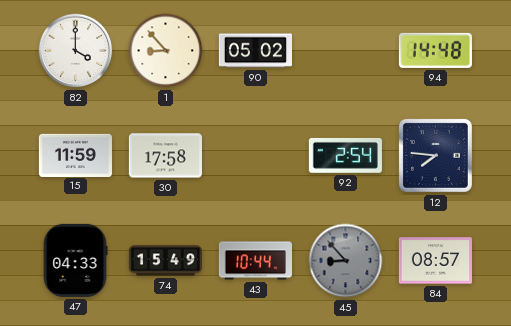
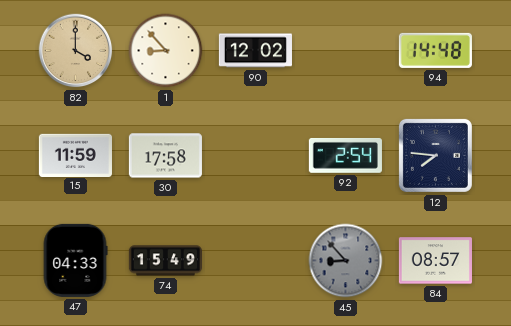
82 dial: white -> champagne (76, 51)
90: 05:02 -> 12:02 (255, 51)
43: 10:44 -> none (255, 261)
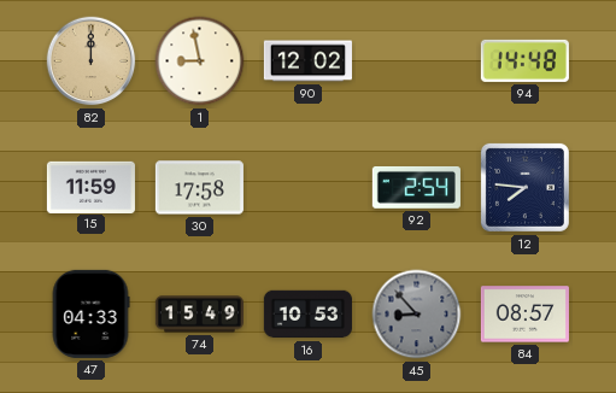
82: 4:00 -> 12:00 (92, 61)
1: 8:53 -> 8:58 (200, 61)
16: none -> 10:53 (307, 315)
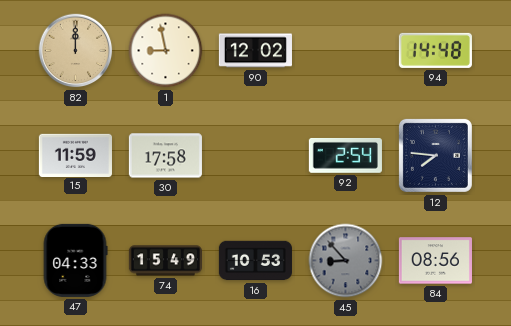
84: 08:57 -> 08:56 (435, 261)
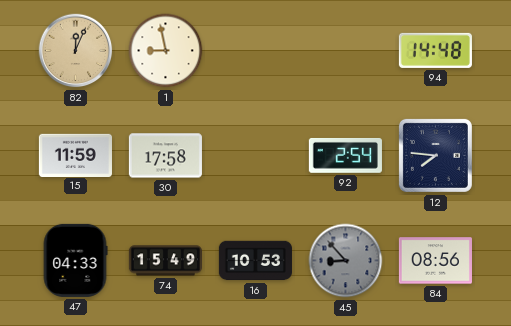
82: 12:00 -> 12:04 (76, 51)
90: 12:02 -> none (255, 51)
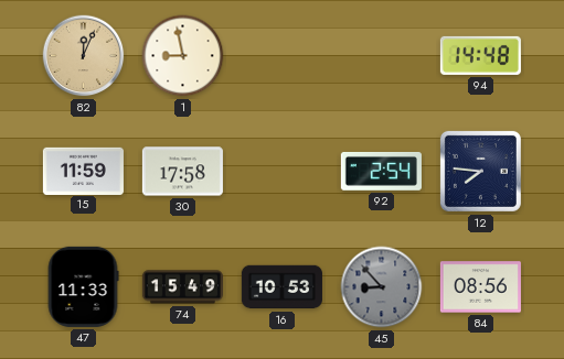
47: 04:33 -> 11:33 (83, 286)
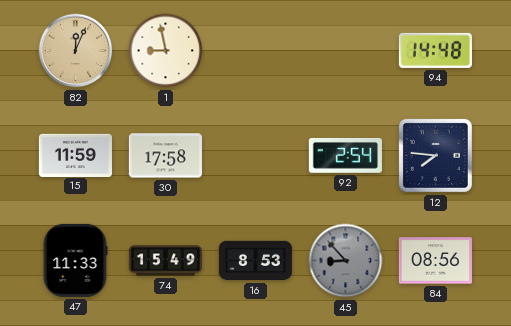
16: 10:53 -> 8:53 (255, 261)
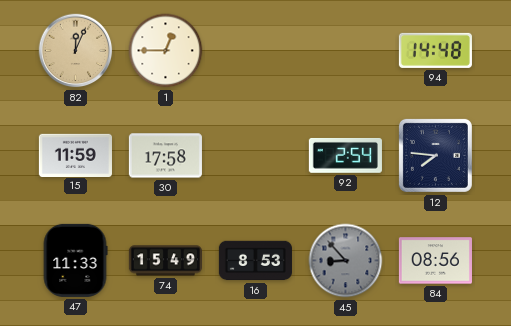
1: 8:58 -> 12:45 (166, 51)
